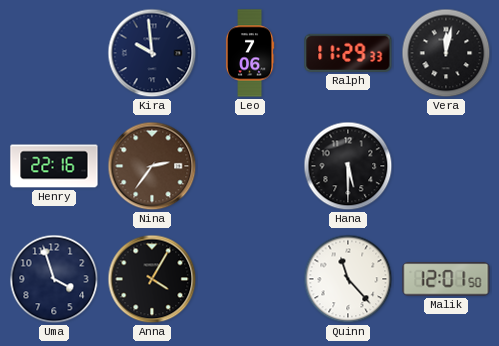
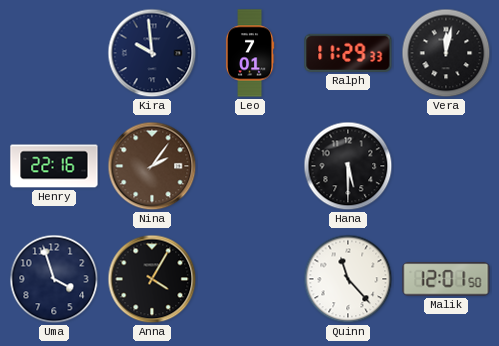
Leo: 7:06 -> 7:01 (250, 53)
Nina: 2:36 -> 2:06 (152, 166)
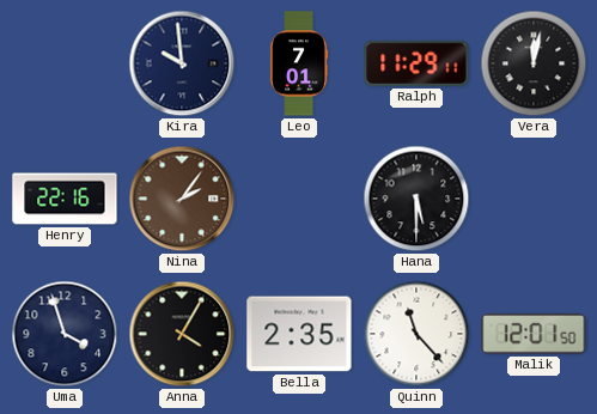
Ralph: 11:29:33 -> 11:29:11 (416, 63)
Bella: none -> 2:35 (299, 334)
